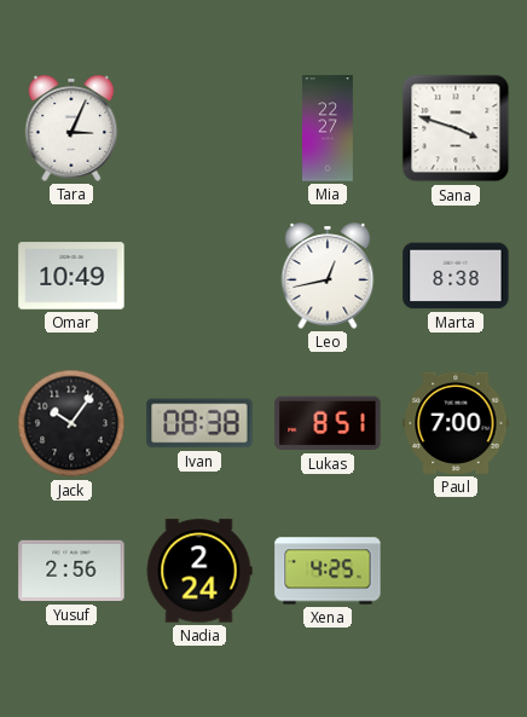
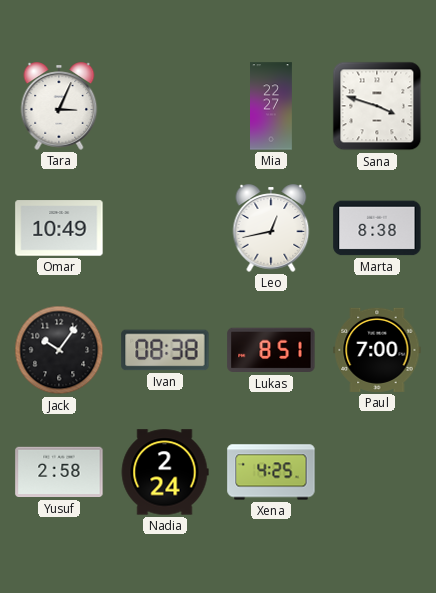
Yusuf: 2:56 -> 2:58 (59, 472)
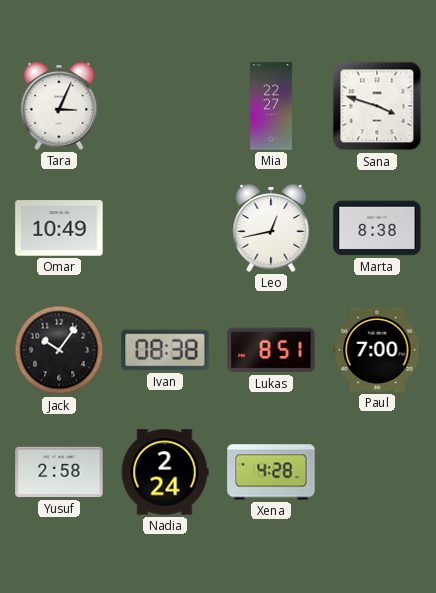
Xena: 4:25 -> 4:28 (271, 472)
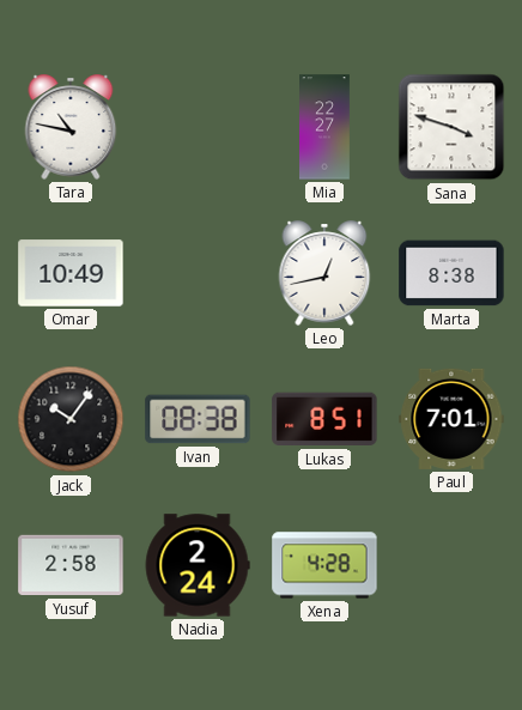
Tara: 3:04 -> 10:47 (71, 127)
Paul: 7:00 -> 7:01 (451, 419)
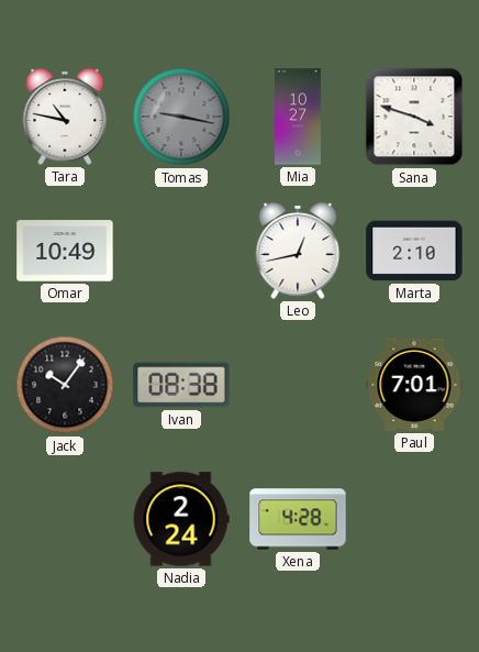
Tomas: none -> 9:17 (181, 117)
Mia: 22:27 -> 10:27 (299, 117)
Marta: 8:38 -> 2:10 (414, 251)
Lukas: 8:51 -> none (324, 419)
Yusuf: 2:58 -> none (71, 565)
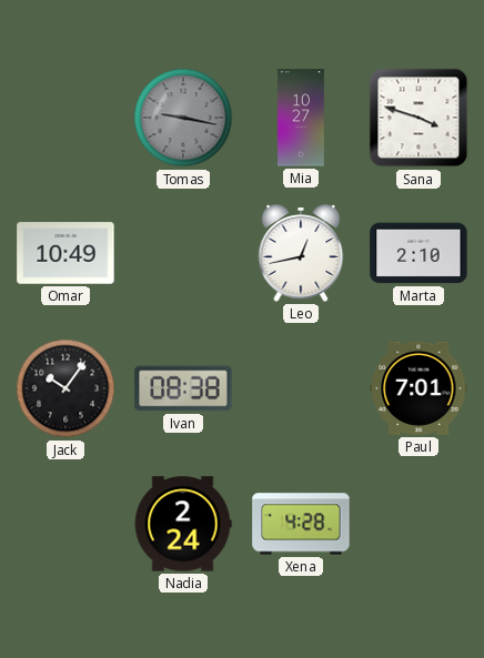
Tara: 10:47 -> none (65, 117)
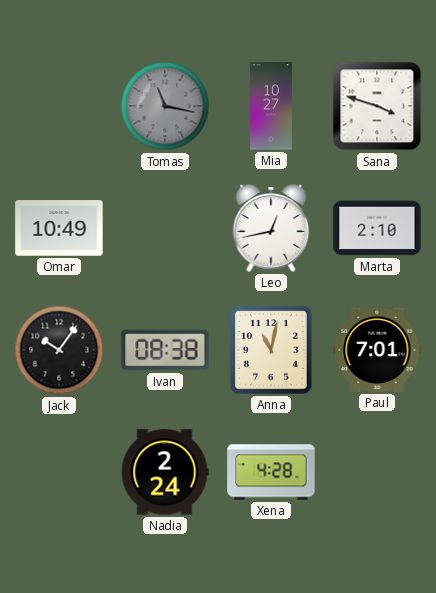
Tomas: 9:17 -> 11:17 (165, 106)
Anna: none -> 11:02 (271, 350)
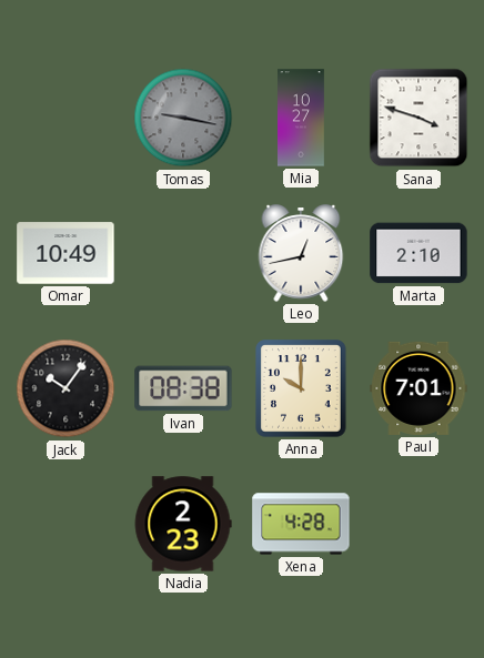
Tomas: 11:17 -> 9:17 (183, 118)
Anna: 11:02 -> 10:00 (301, 388)
Nadia: 2:24 -> 2:23 (183, 524)
